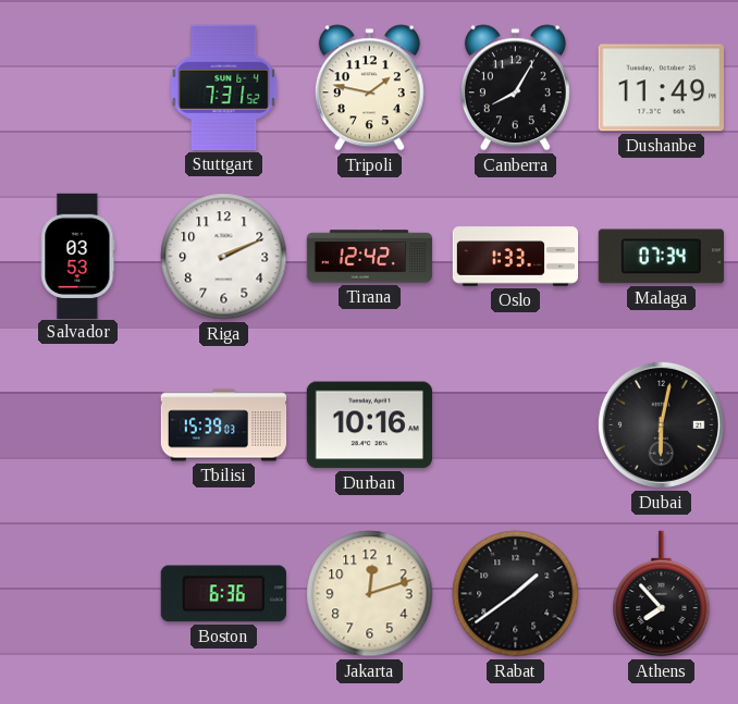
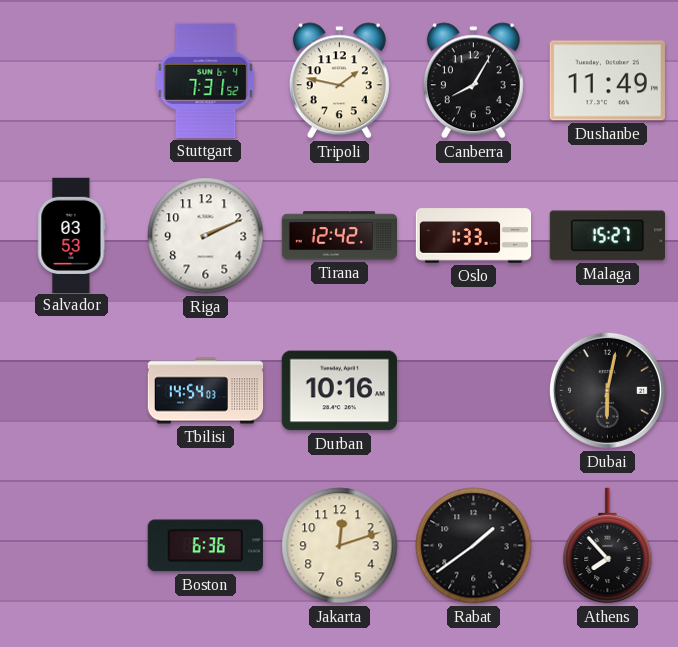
Malaga: 07:34 -> 15:27 (607, 236)
Tbilisi: 15:39 -> 14:54 (206, 391)
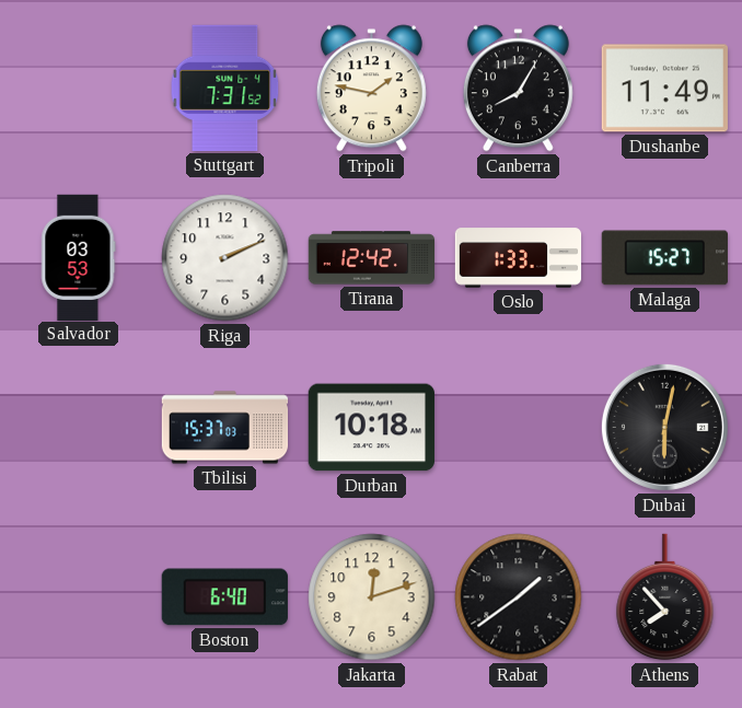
Tbilisi: 14:54 -> 15:37 (225, 428)
Durban: 10:16 -> 10:18 (371, 428)
Boston: 6:36 -> 6:40 (224, 597)
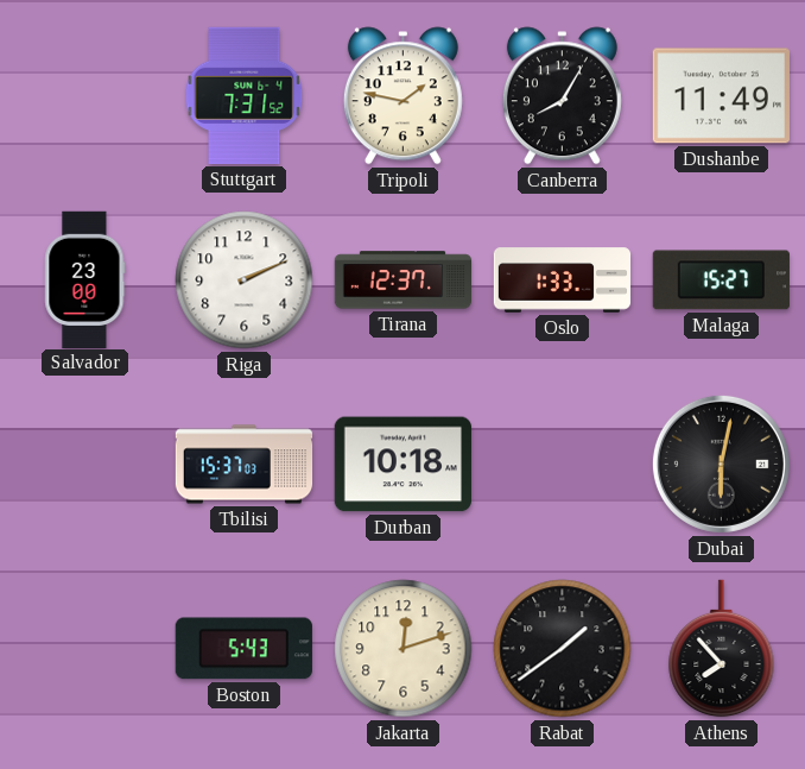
Salvador: 03:53 -> 23:00 (85, 279)
Tirana: 12:42 -> 12:37 (404, 281)
Boston: 6:40 -> 5:43 (243, 649)
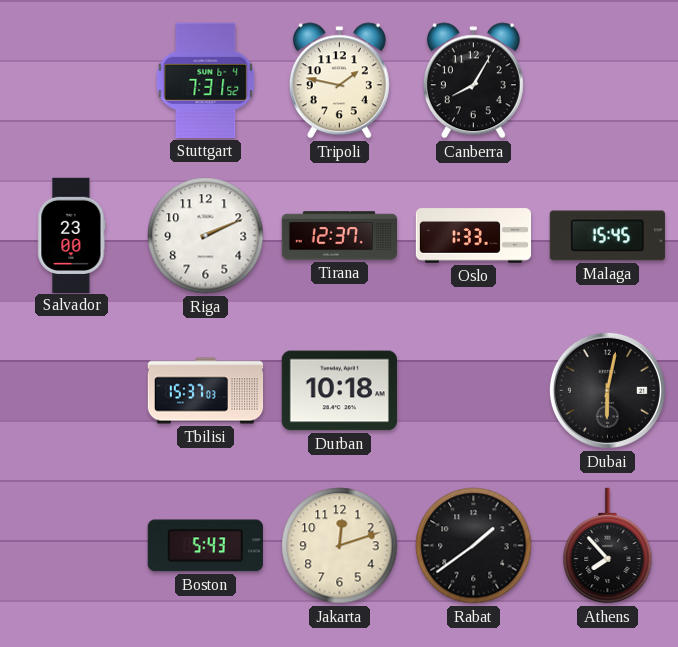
Dushanbe: 11:49 -> none (721, 96)
Malaga: 15:27 -> 15:45 (607, 236)
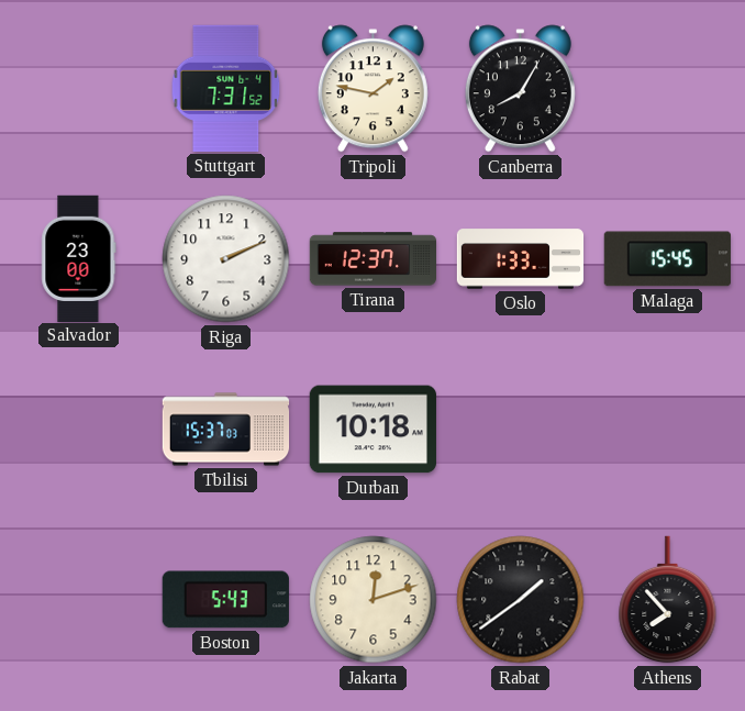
Dubai: 6:02 -> none (607, 390)
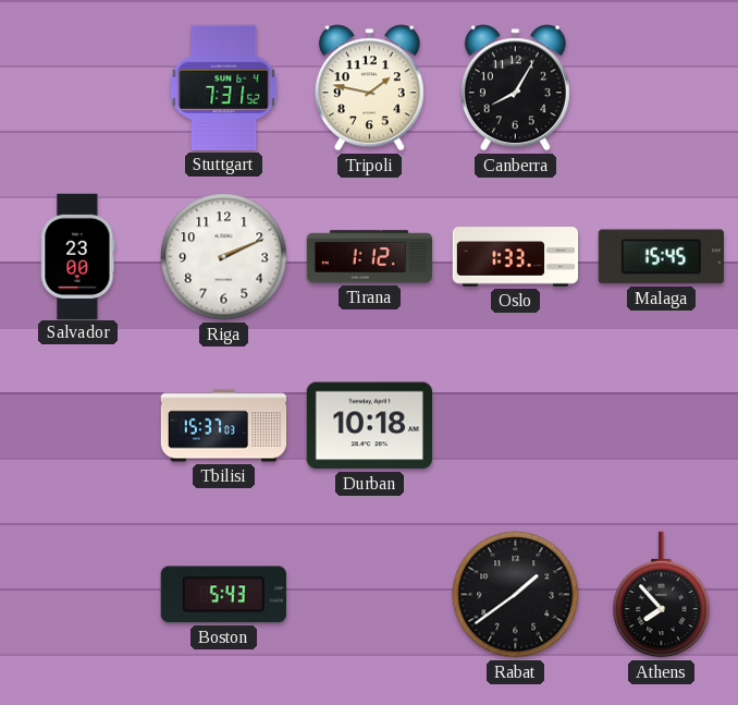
Tirana: 12:37 -> 1:12 (370, 257)
Jakarta: 12:12 -> none (374, 600)
